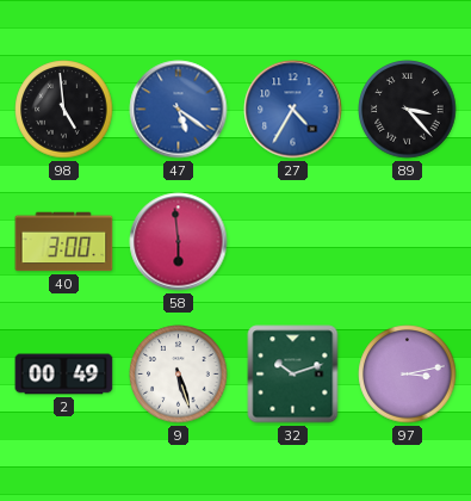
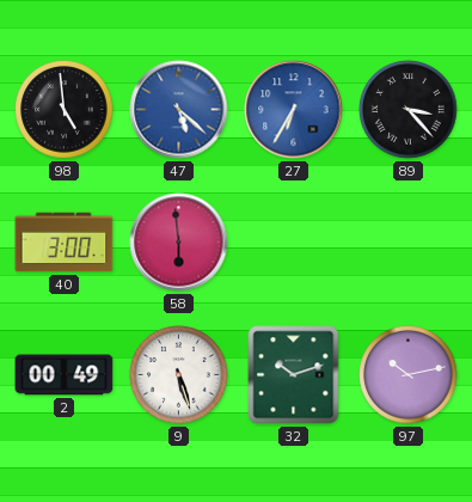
47: 5:21 -> 5:22 (179, 110)
27: 4:35 -> 6:35 (294, 110)
97: 3:13 -> 10:13 (409, 375)
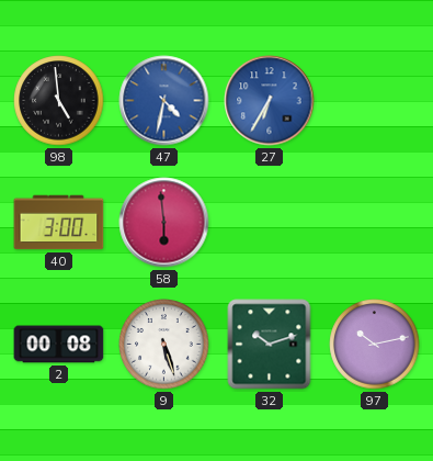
47: 5:22 -> 4:32 (164, 101)
89: 3:23 -> none (409, 110)
2: 00:49 -> 00:08 (59, 345)
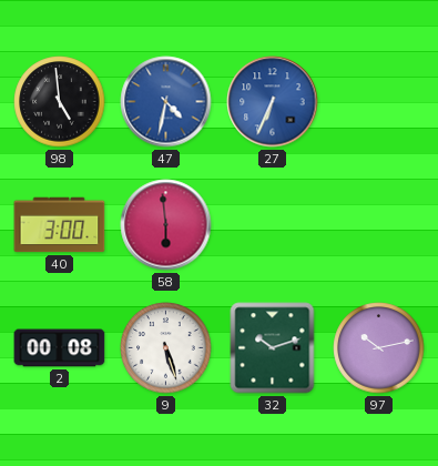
27: 6:35 -> 6:34 (273, 102)
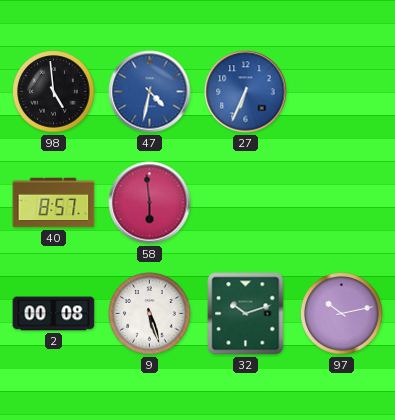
40: 3:00 -> 8:57 (54, 203)
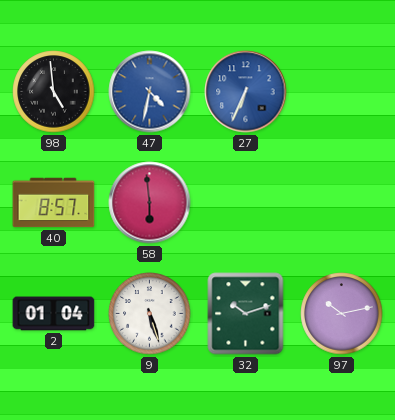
2: 00:08 -> 01:04 (54, 314)
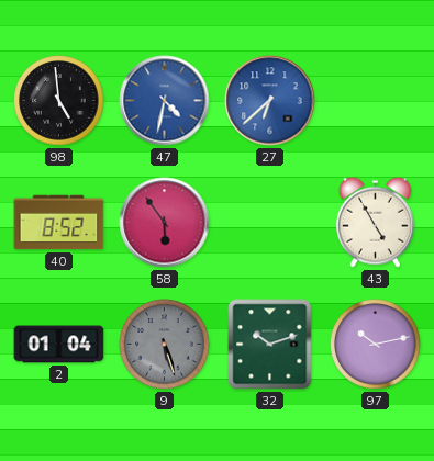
27: 6:34 -> 6:38 (270, 101)
40: 8:57 -> 8:52 (59, 223)
58: 5:59 -> 5:54 (165, 223)
43: none -> 4:55 (375, 222)
9 dial: white -> grey (165, 345)
